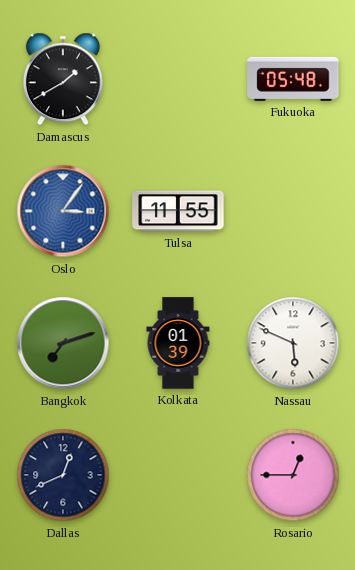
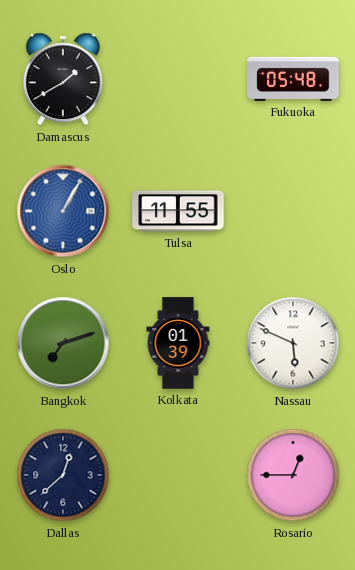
Oslo: 3:06 -> 1:05 (63, 211)
Dallas: 12:41 -> 12:38 (63, 475)
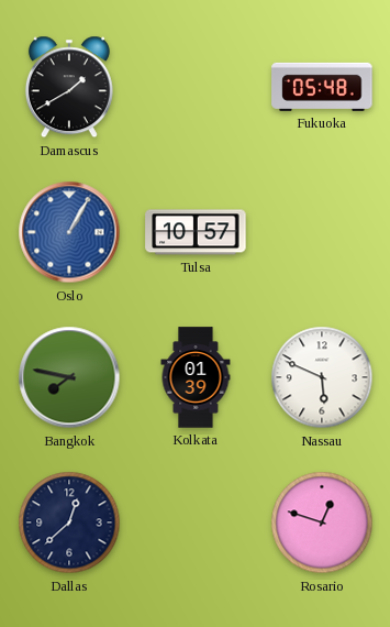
Tulsa: 11:55 -> 10:57 (196, 232)
Bangkok: 7:12 -> 7:47 (69, 377)
Rosario: 12:45 -> 12:48 (322, 522)
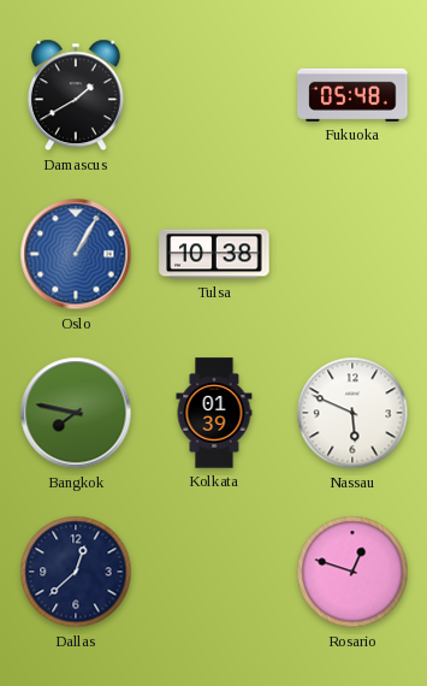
Tulsa: 10:57 -> 10:38 (214, 254)
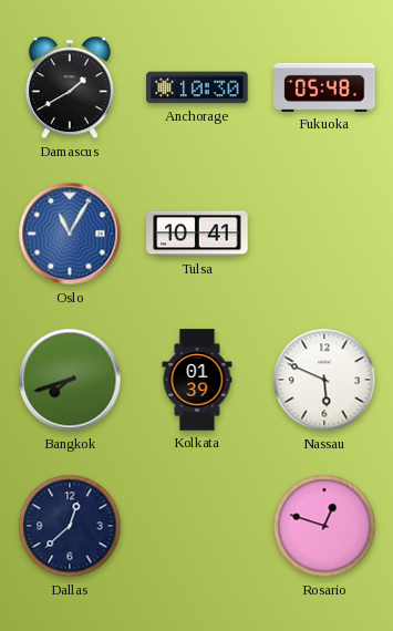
Anchorage: none -> 10:30 (197, 87)
Oslo: 1:05 -> 11:05 (70, 234)
Tulsa: 10:38 -> 10:41 (197, 234)
Bangkok: 7:47 -> 7:42 (70, 380)
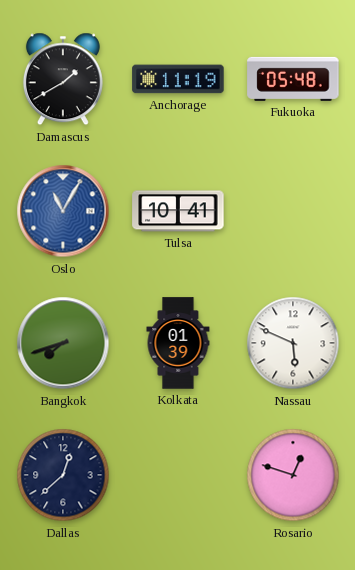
Anchorage: 10:30 -> 11:19 (178, 79)
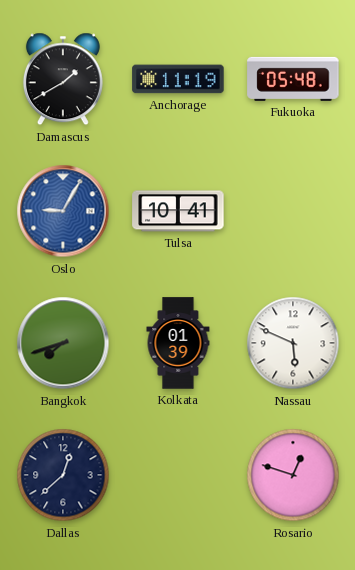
Oslo: 11:05 -> 9:05 (63, 211)
